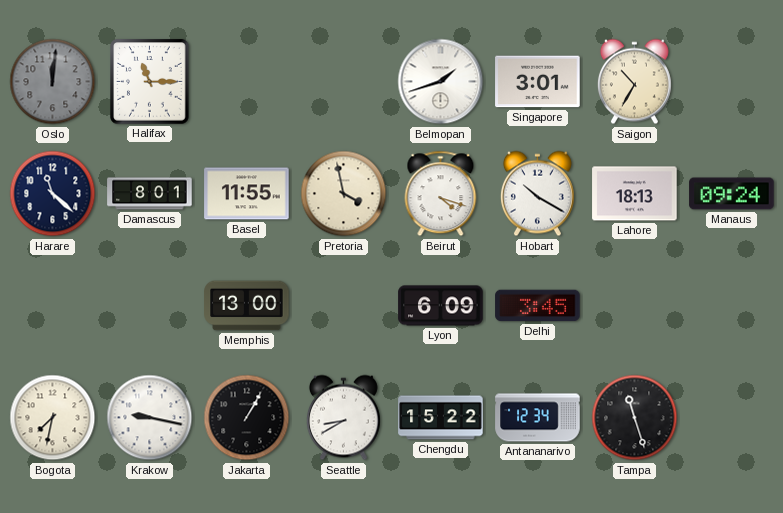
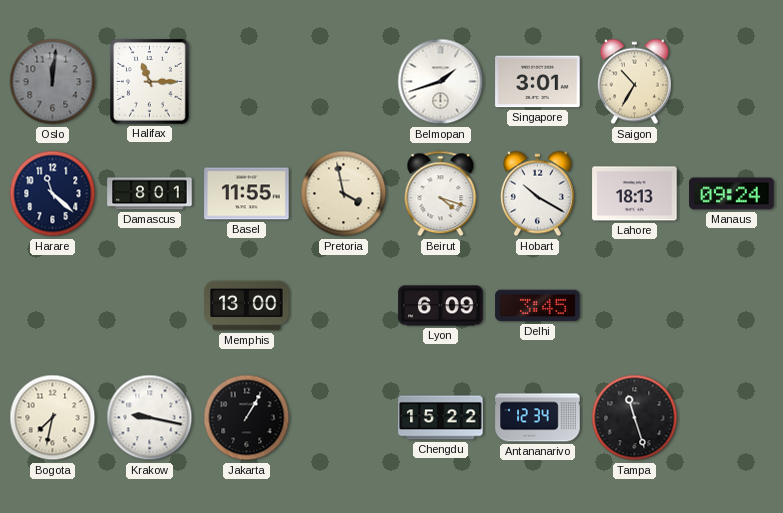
Seattle: 8:40 -> none (343, 418)
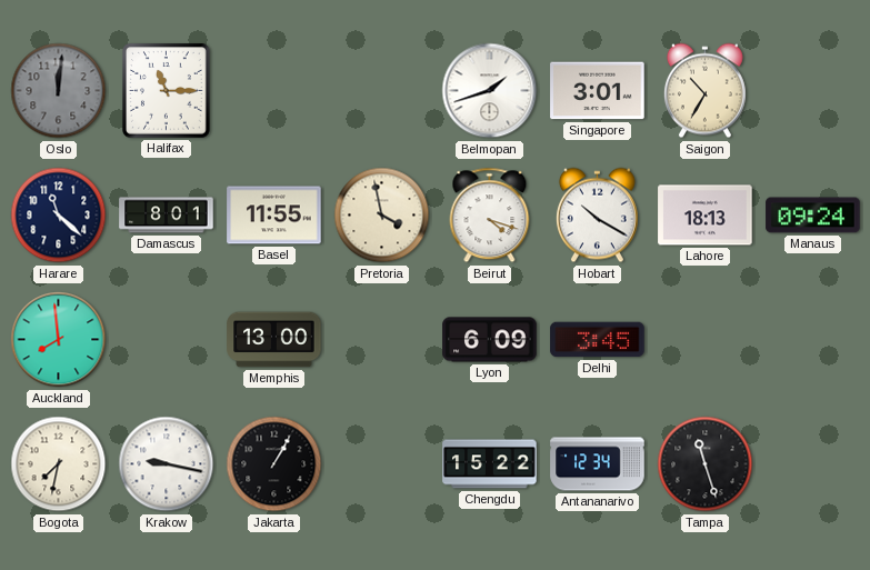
Auckland: none -> 7:59 (59, 340)
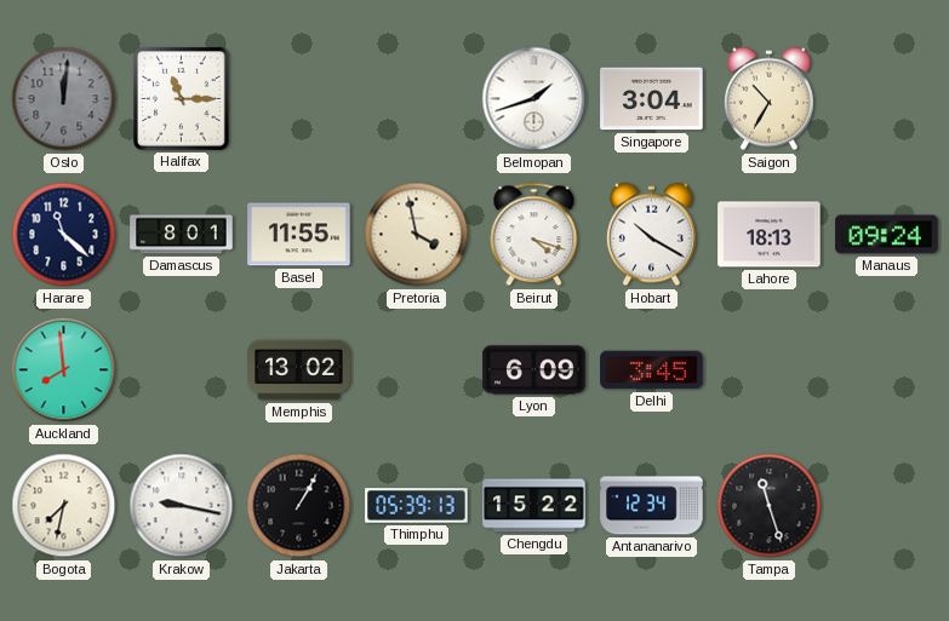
Singapore: 3:01 -> 3:04 (652, 99)
Memphis: 13:00 -> 13:02 (299, 370)
Thimphu: none -> 05:39 (417, 506)
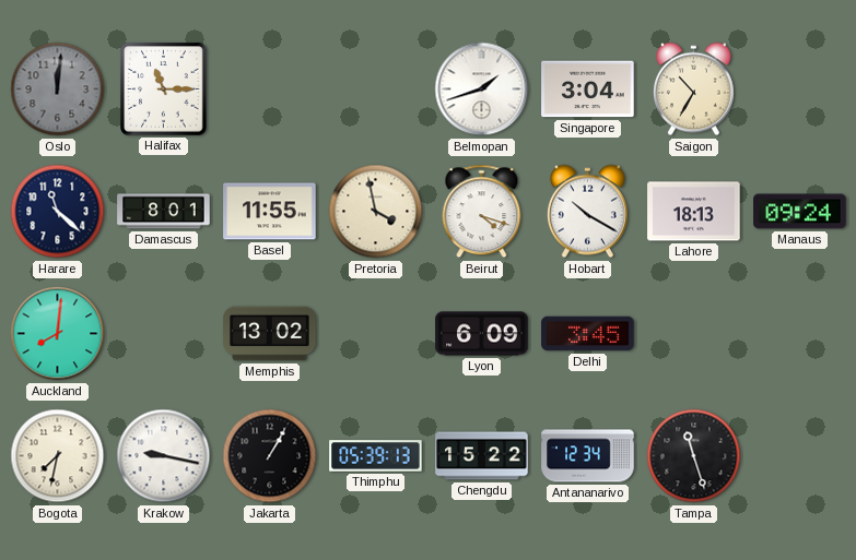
Auckland: 7:59 -> 8:01 (58, 334)
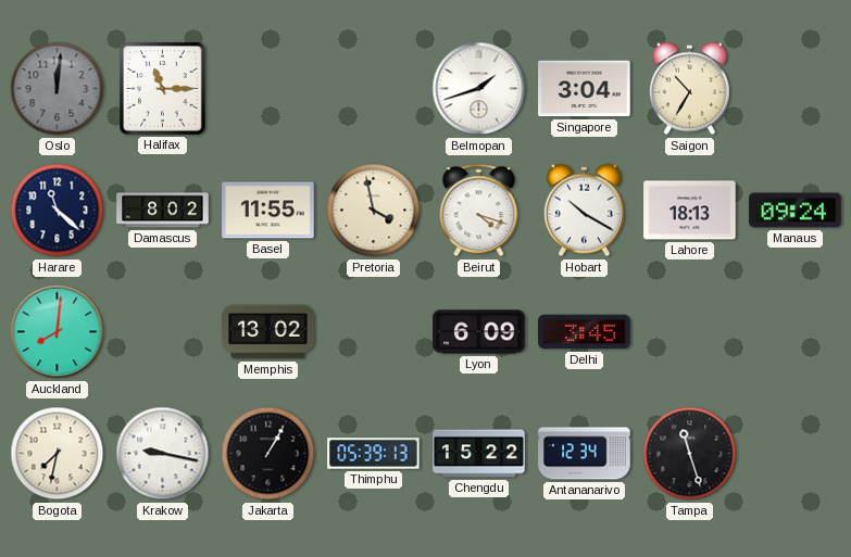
Damascus: 8:01 -> 8:02 (163, 211)
